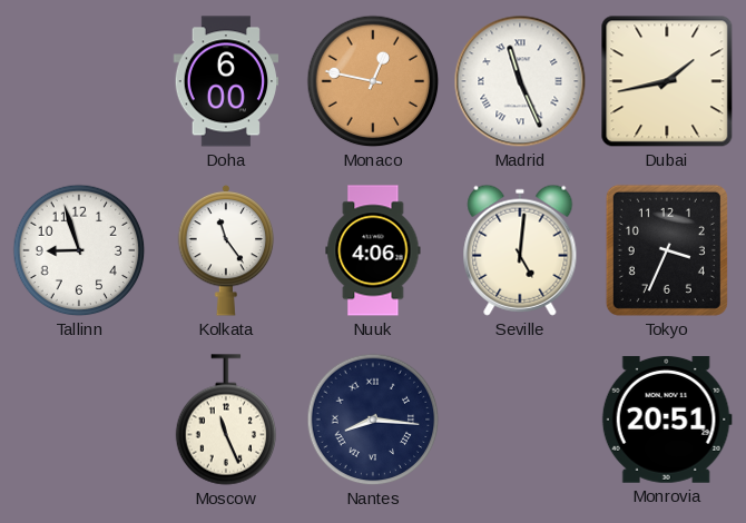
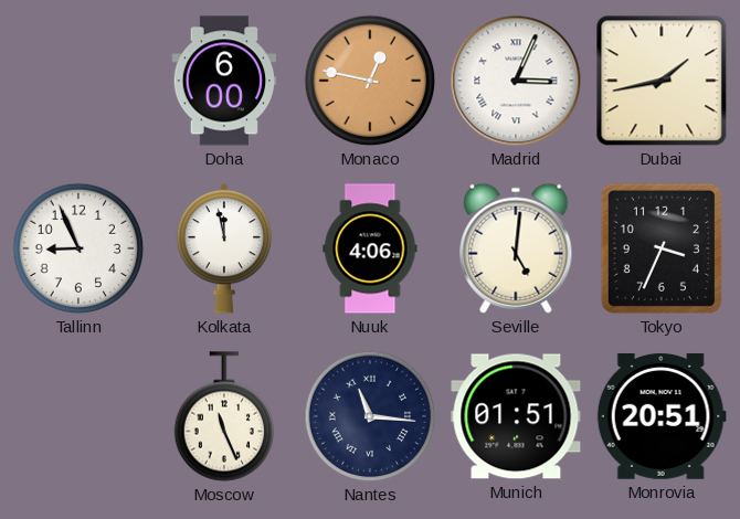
Madrid: 11:26 -> 3:04 (516, 81)
Tallinn: 8:57 -> 8:56 (78, 248)
Kolkata: 11:24 -> 11:58 (224, 248)
Nantes: 8:16 -> 11:16 (370, 416)
Munich: none -> 01:51 (516, 416)
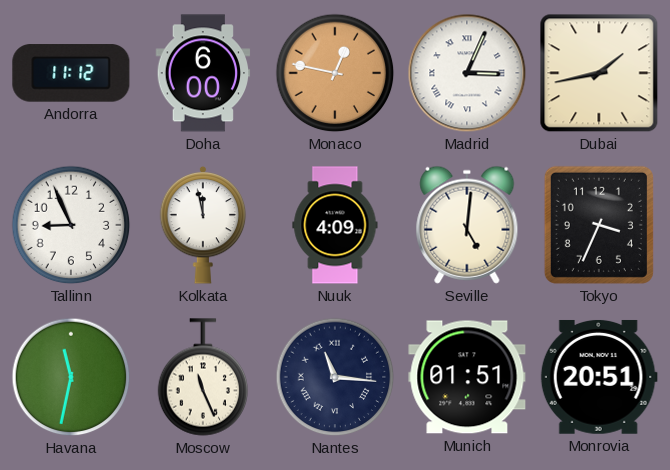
Andorra: none -> 11:12 (71, 73)
Nuuk: 4:06 -> 4:09 (335, 225)
Havana: none -> 11:32 (71, 377)
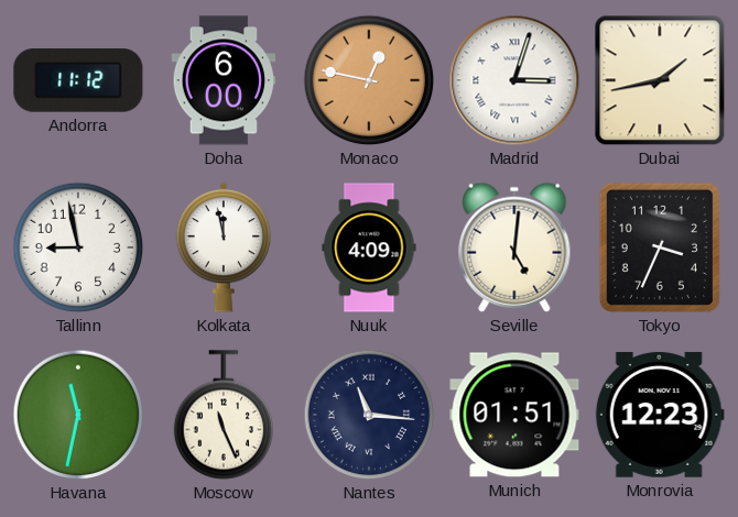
Madrid: 3:04 -> 3:03 (514, 80)
Tallinn: 8:56 -> 8:58 (78, 248)
Monrovia: 20:51 -> 12:23 (660, 415)
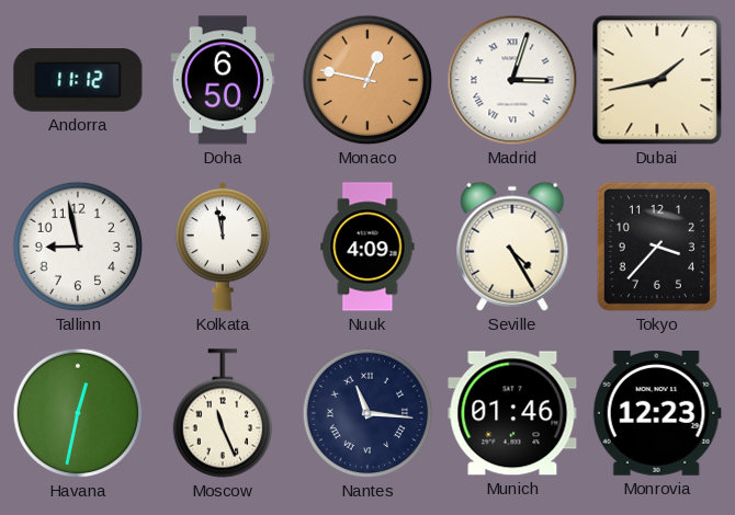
Doha: 6:00 -> 6:50 (223, 80)
Seville: 5:01 -> 4:25 (512, 247)
Tokyo: 3:34 -> 3:37 (657, 247)
Havana: 11:32 -> 12:32 (78, 413)
Munich: 01:51 -> 01:46 (512, 413)
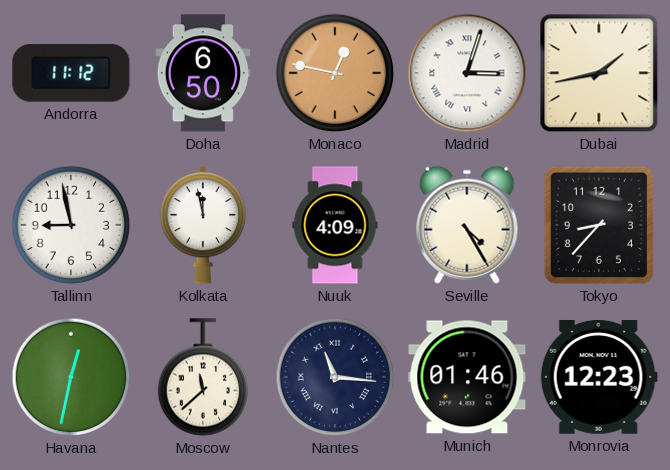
Tokyo: 3:37 -> 8:37 (599, 225)
Moscow: 11:26 -> 11:38 (203, 377)
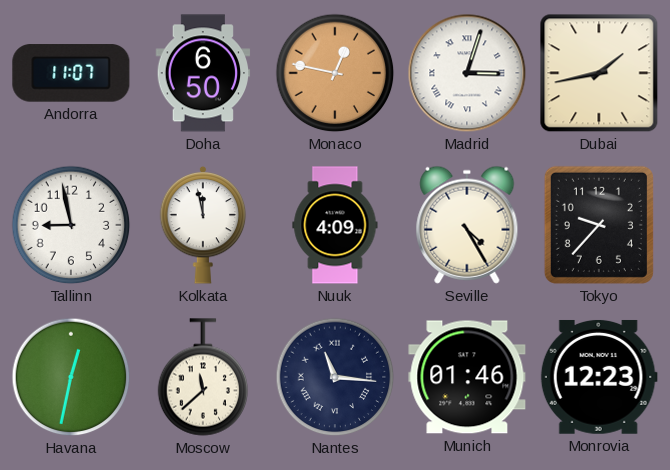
Andorra: 11:12 -> 11:07 (71, 73)
Tokyo: 8:37 -> 9:37 (599, 225)
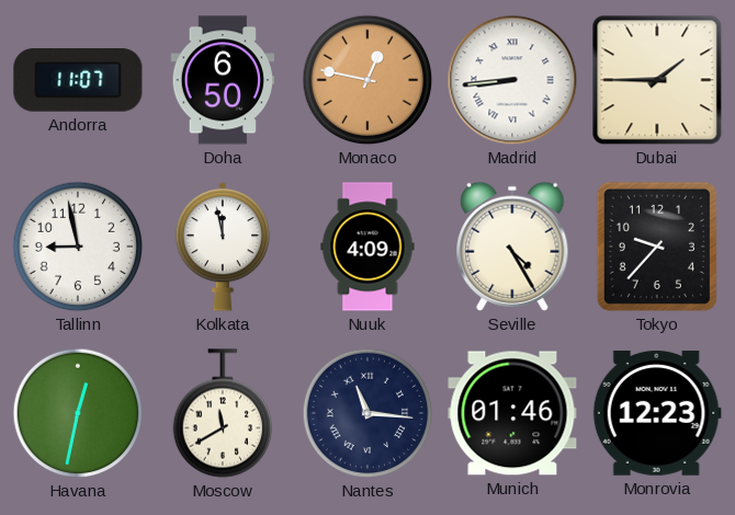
Madrid: 3:03 -> 8:44 (512, 80)
Dubai: 1:43 -> 1:45 (657, 80)
Moscow: 11:38 -> 11:40 (223, 413)
